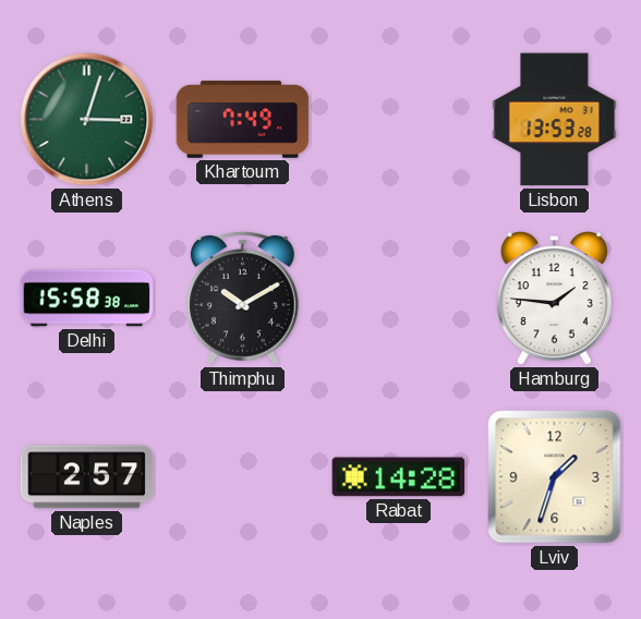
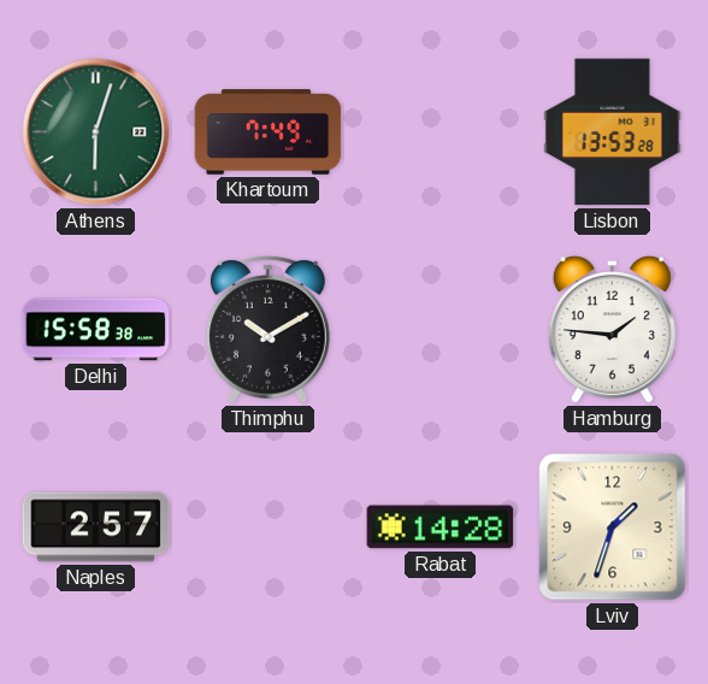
Athens: 3:03 -> 6:03 (96, 132)
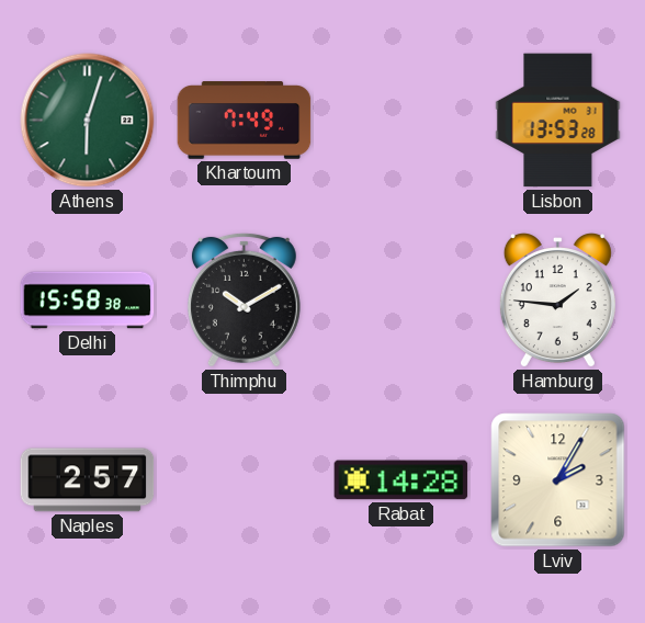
Lviv: 1:33 -> 2:05 (558, 480)
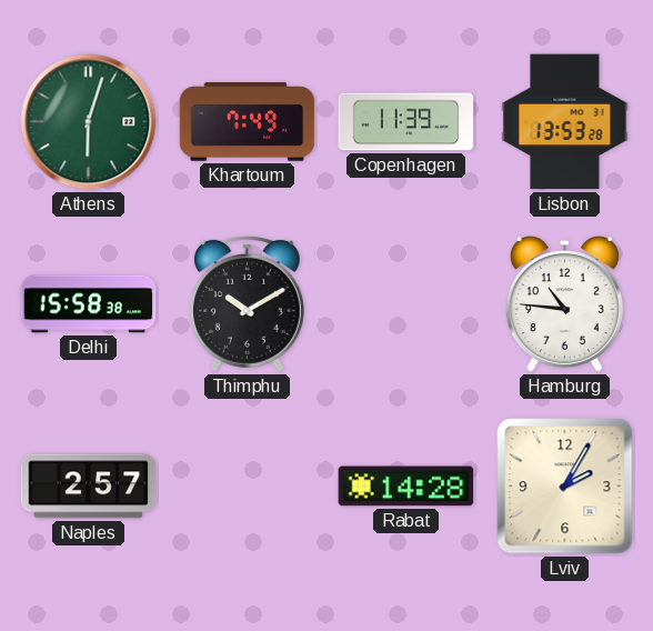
Copenhagen: none -> 11:39 (406, 122)
Hamburg: 1:46 -> 10:46 (564, 304)
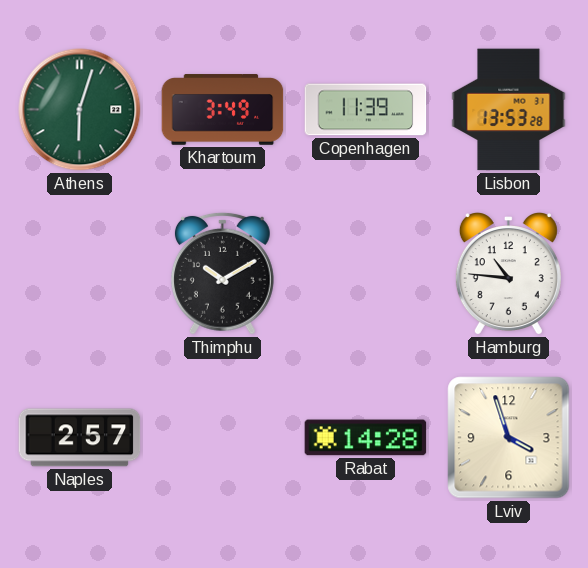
Khartoum: 7:49 -> 3:49 (223, 110)
Delhi: 15:58 -> none (89, 304)
Lviv: 2:05 -> 3:57 (509, 438)
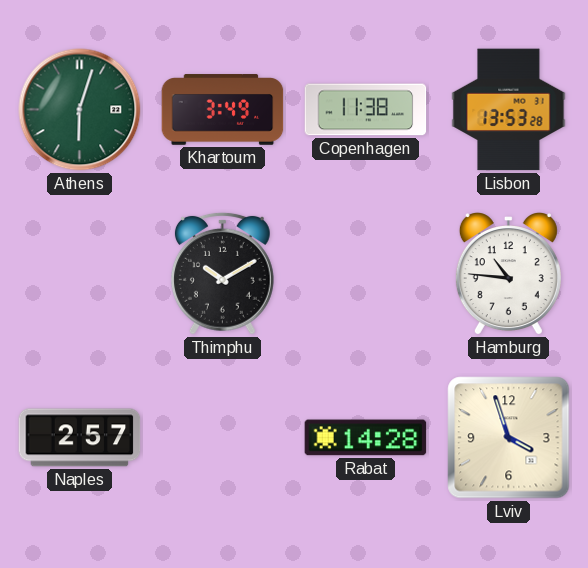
Copenhagen: 11:39 -> 11:38 (366, 110)
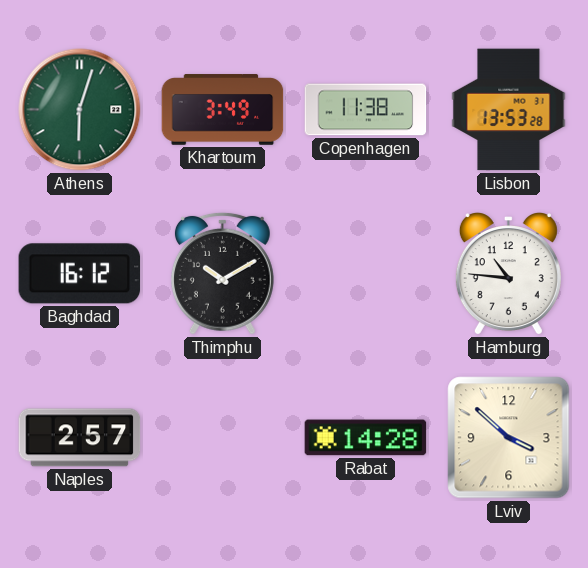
Baghdad: none -> 16:12 (80, 274)
Lviv: 3:57 -> 3:52 (509, 438)
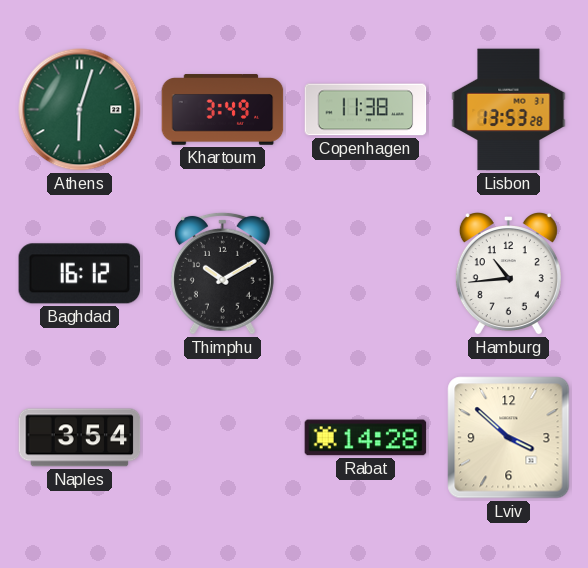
Hamburg: 10:46 -> 10:44 (508, 274)
Naples: 2:57 -> 3:54 (80, 438)
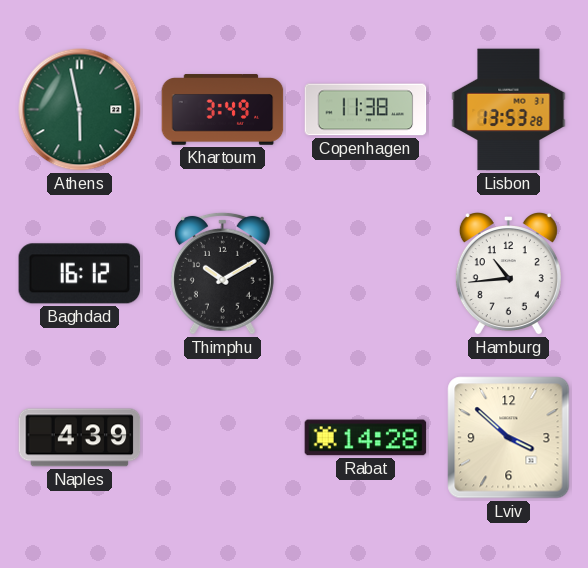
Athens: 6:03 -> 5:58 (80, 110)
Naples: 3:54 -> 4:39 (80, 438)
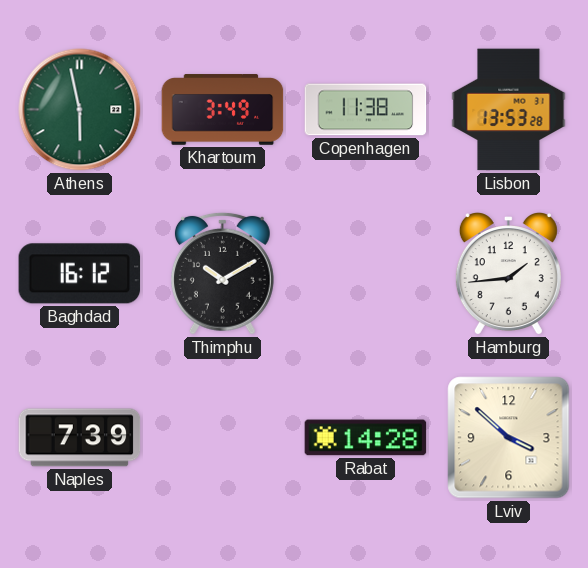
Hamburg: 10:44 -> 1:44 (508, 274)
Naples: 4:39 -> 7:39 (80, 438)
